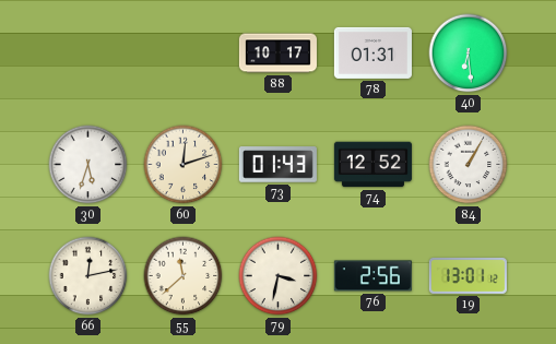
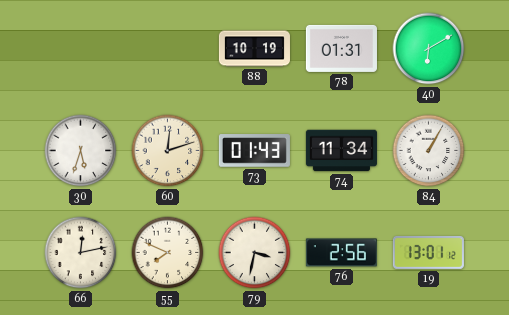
88: 10:17 -> 10:19 (254, 49)
40: 6:29 -> 6:10 (429, 49)
74: 12:52 -> 11:34 (341, 151)
55: 11:38 -> 7:49 (168, 253)
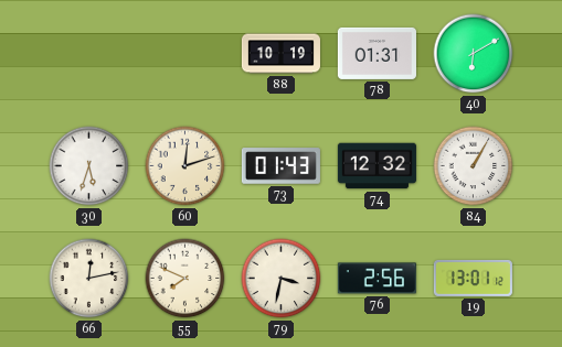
74: 11:34 -> 12:32 (377, 166)
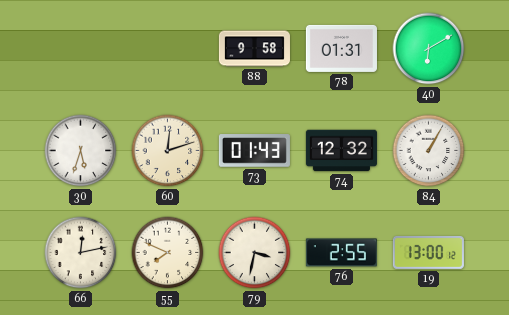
88: 10:19 -> 9:58 (254, 49)
76: 2:56 -> 2:55 (341, 253)
19: 13:01 -> 13:00 (428, 252)
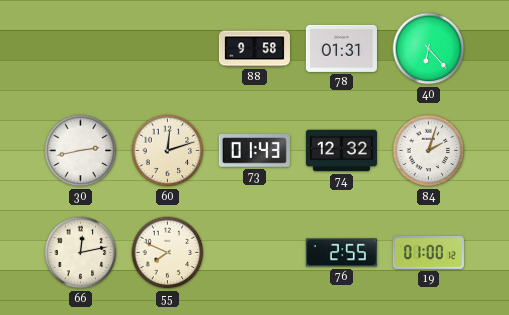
40: 6:10 -> 6:23 (429, 49)
30: 5:33 -> 2:43 (81, 151)
84: 1:05 -> 2:03 (429, 151)
79: 3:32 -> none (255, 253)
19: 13:00 -> 01:00 (428, 252)
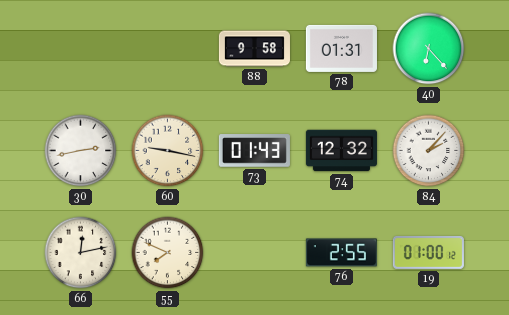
60: 12:12 -> 9:17 (168, 151)
84: 2:03 -> 2:07 (429, 151)
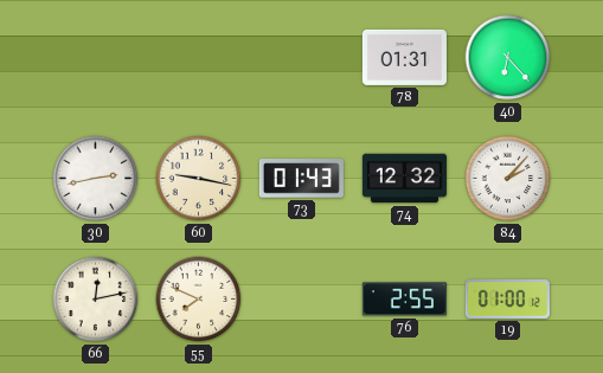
88: 9:58 -> none (254, 49)
